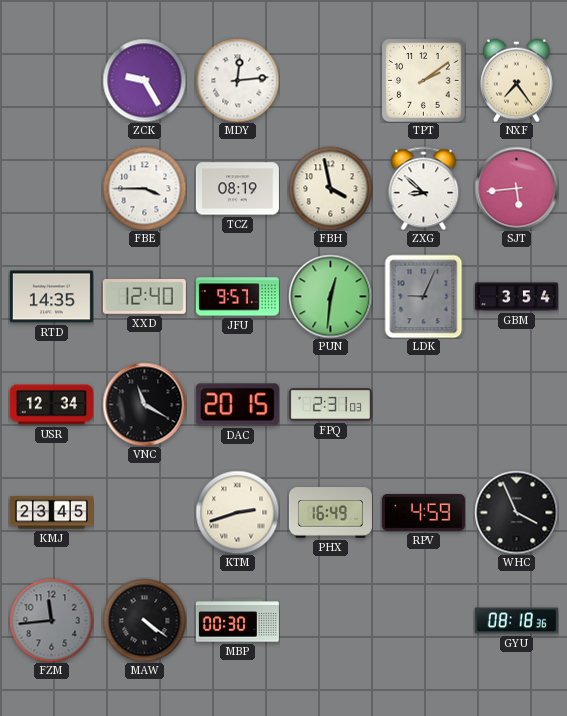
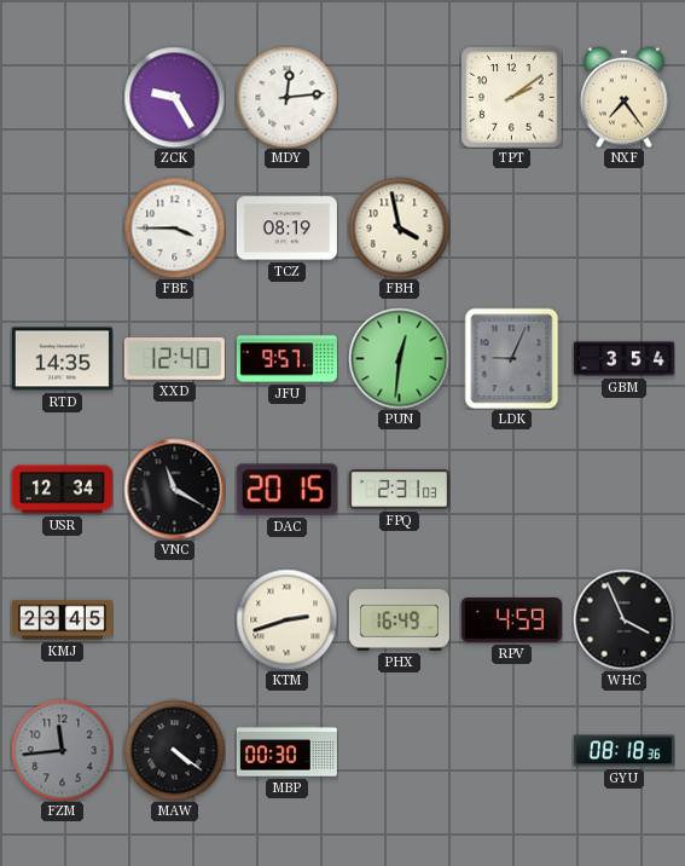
ZXG: 8:52 -> none (424, 188)
SJT: 5:44 -> none (516, 188)
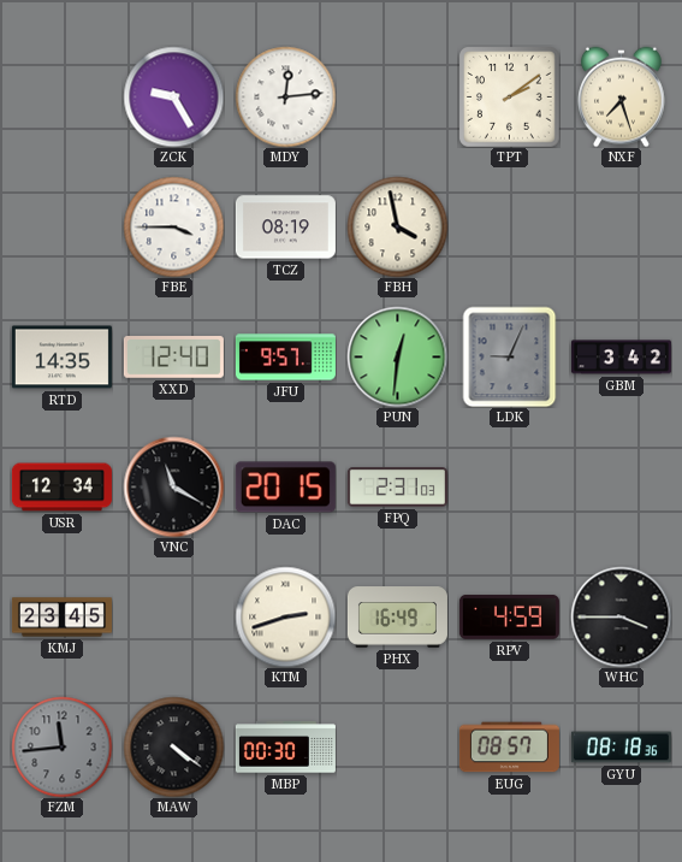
NXF: 7:24 -> 7:27 (622, 96)
GBM: 3:54 -> 3:42 (621, 358)
WHC: 3:56 -> 3:45 (621, 616)
EUG: none -> 08:57 (509, 748)
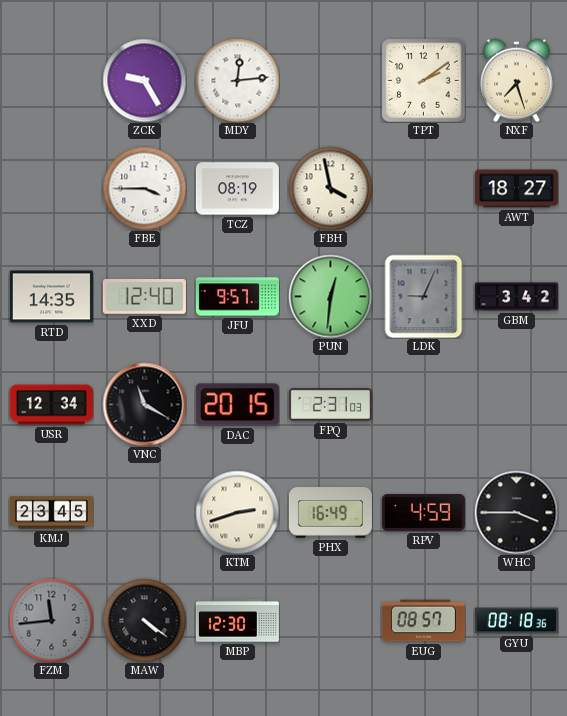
AWT: none -> 18:27 (516, 189)
MBP: 00:30 -> 12:30 (237, 621)
